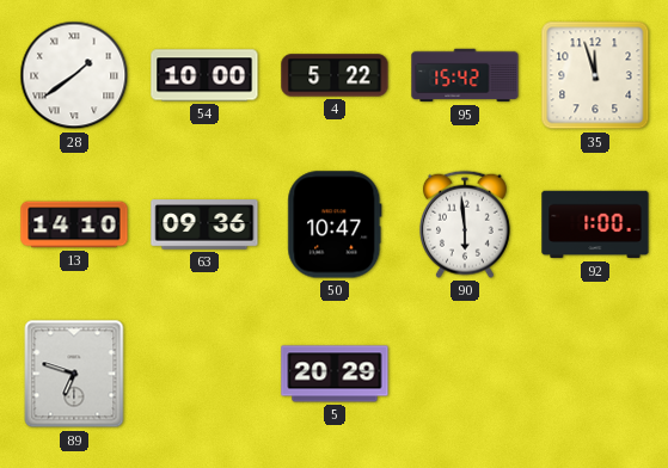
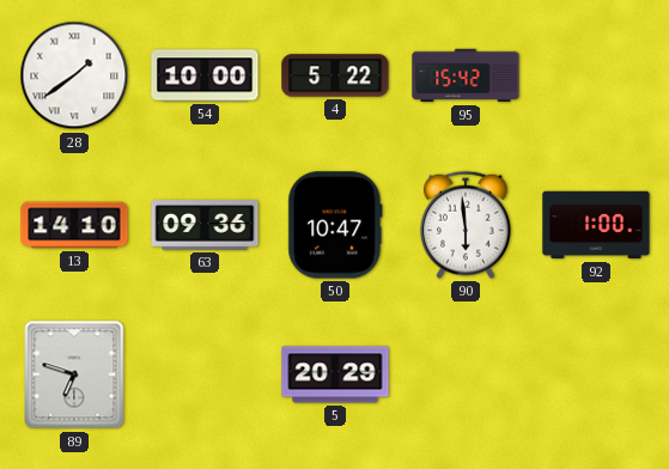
35: 11:57 -> none (595, 75)
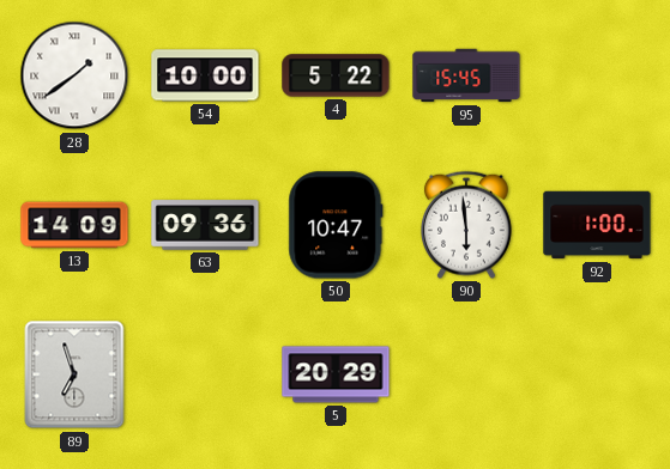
95: 15:42 -> 15:45 (466, 75)
13: 14:10 -> 14:09 (74, 225)
89: 6:48 -> 6:57 (74, 374)
